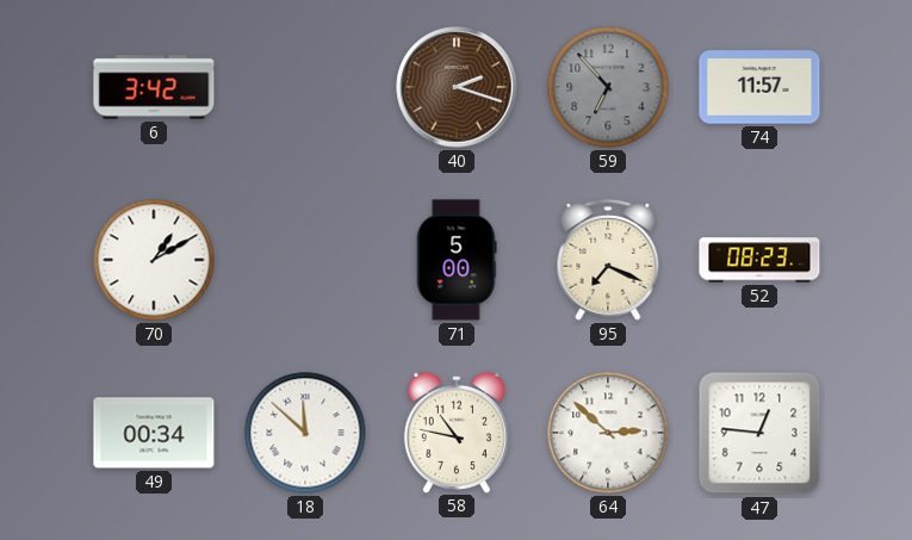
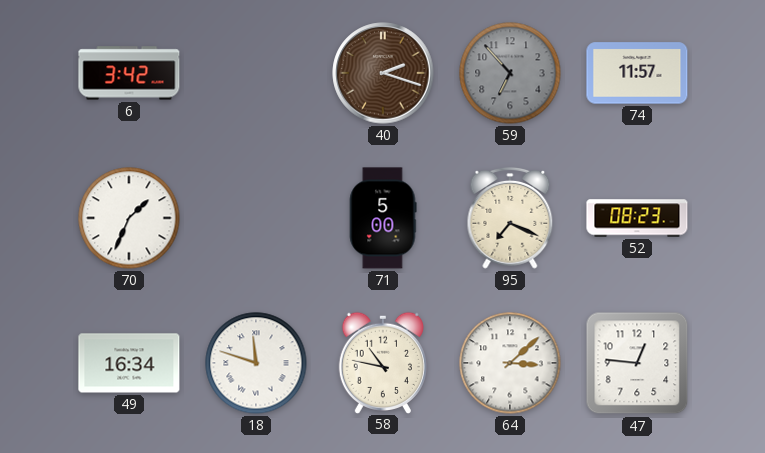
70: 1:10 -> 1:34 (129, 218)
49: 00:34 -> 16:34 (129, 363)
18: 11:52 -> 11:48 (256, 363)
64: 2:52 -> 3:08 (510, 363)
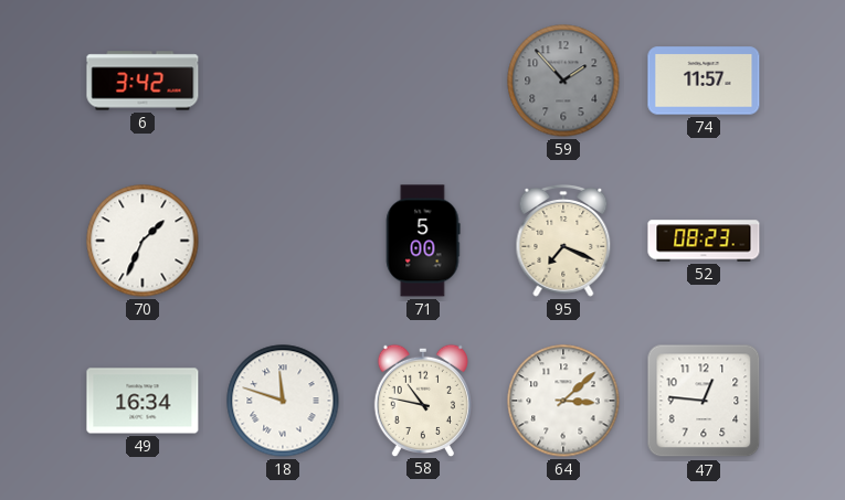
40: 2:18 -> none (383, 73)
59: 6:53 -> 1:53 (563, 81)
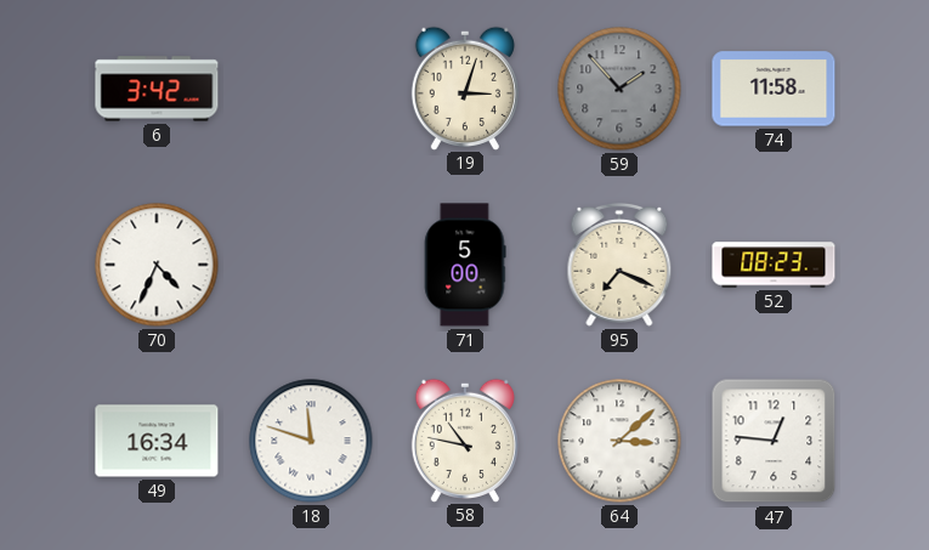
19: none -> 3:03 (465, 87)
74: 11:57 -> 11:58 (774, 89)
70: 1:34 -> 4:34 (157, 265)
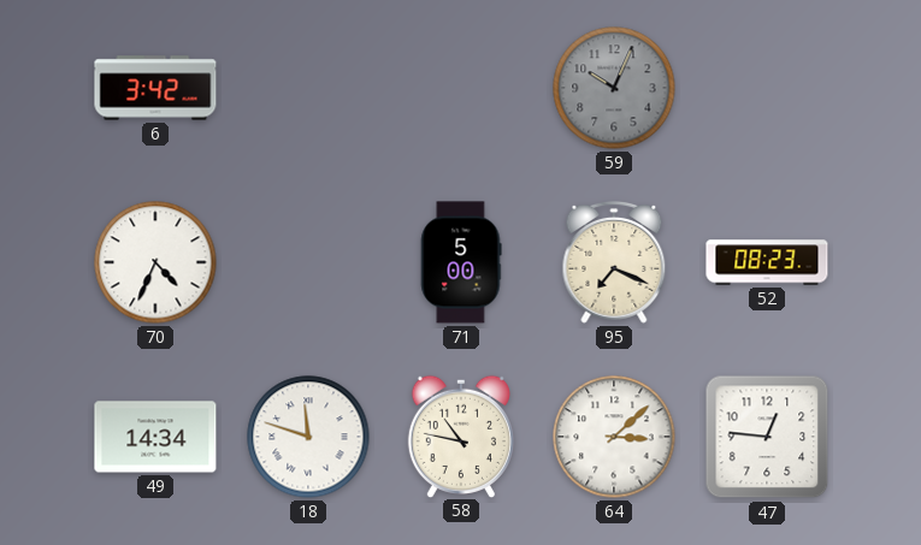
19: 3:03 -> none (465, 87)
59: 1:53 -> 10:04 (614, 88)
74: 11:58 -> none (774, 89)
49: 16:34 -> 14:34 (155, 437)
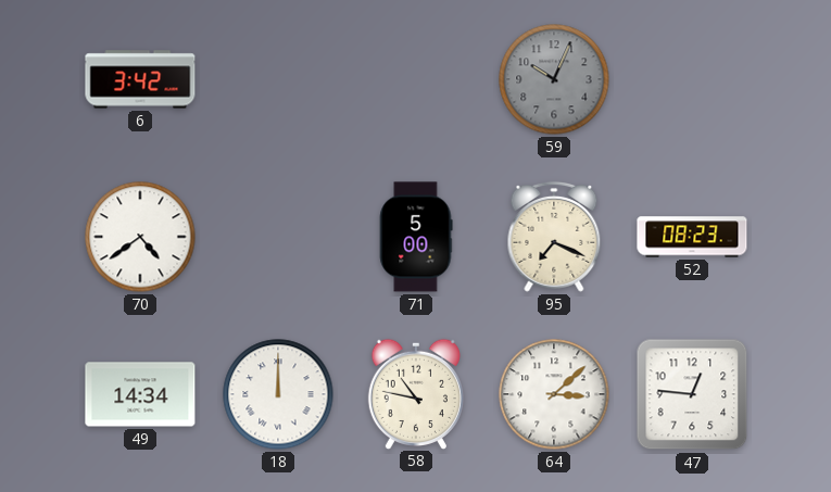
70: 4:34 -> 4:39 (140, 237)
18: 11:48 -> 12:00 (278, 394)
